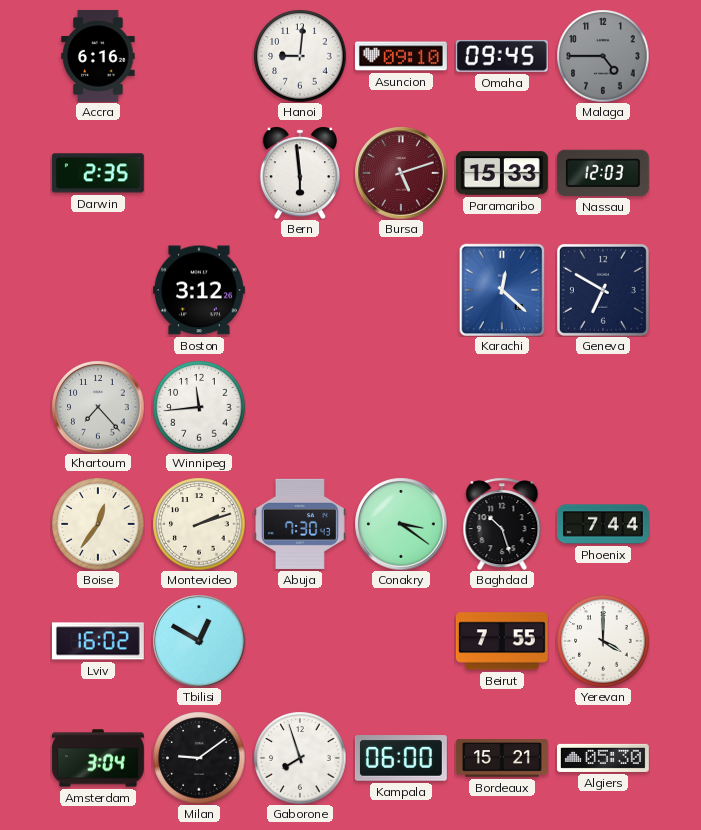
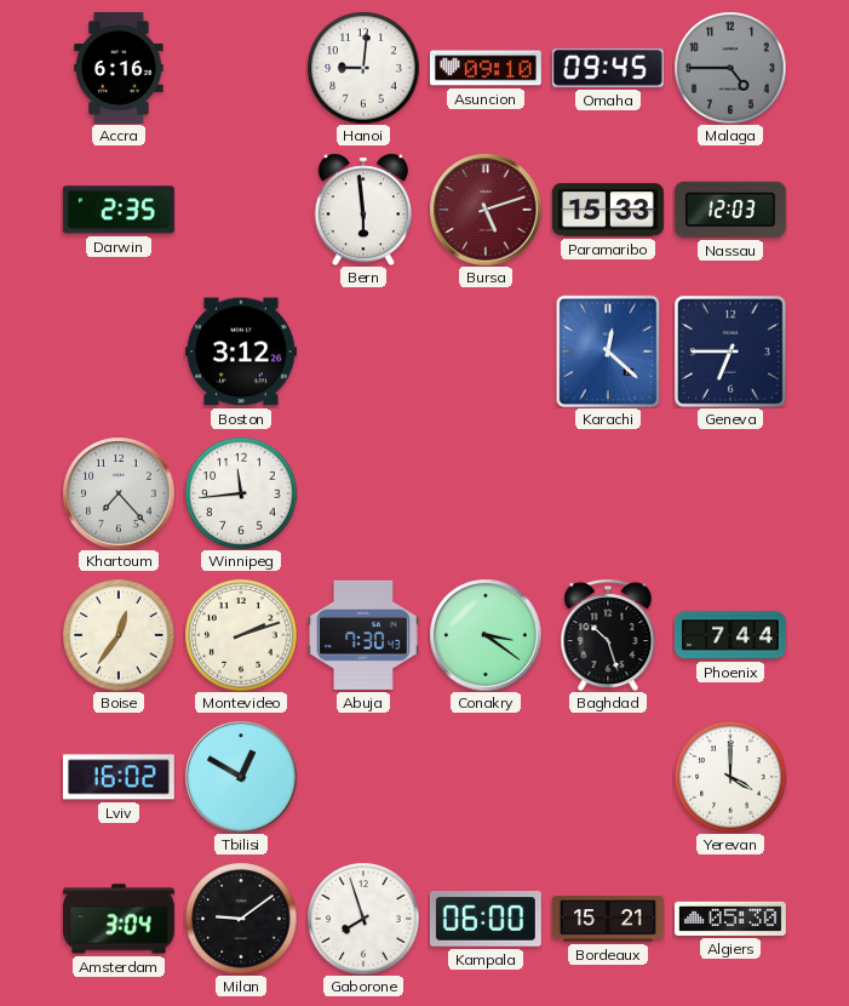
Geneva: 6:50 -> 6:45 (730, 351)
Beirut: 7:55 -> none (502, 641)
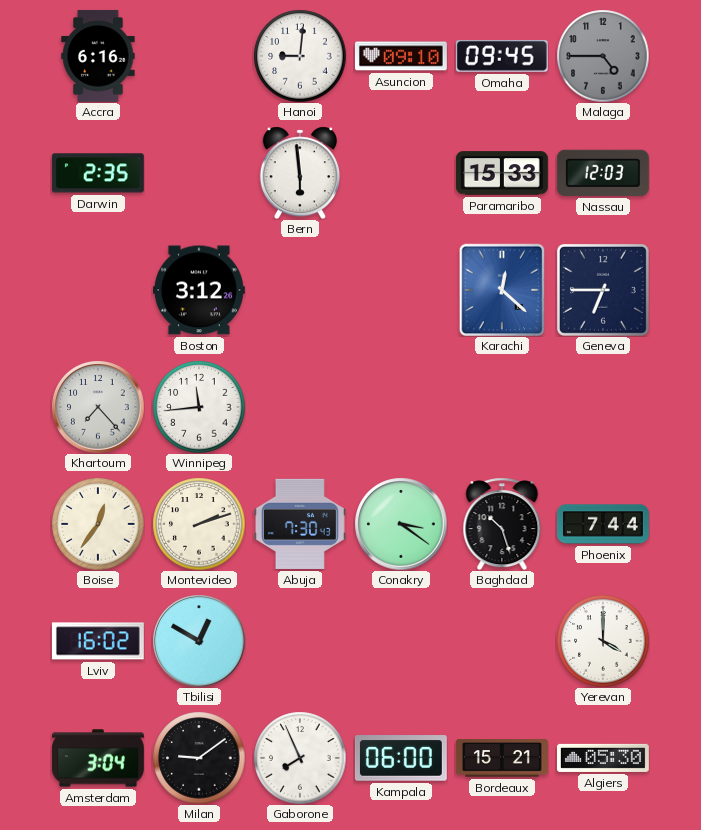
Bursa: 5:12 -> none (486, 210)
Gaborone: 7:57 -> 7:56 (300, 758)
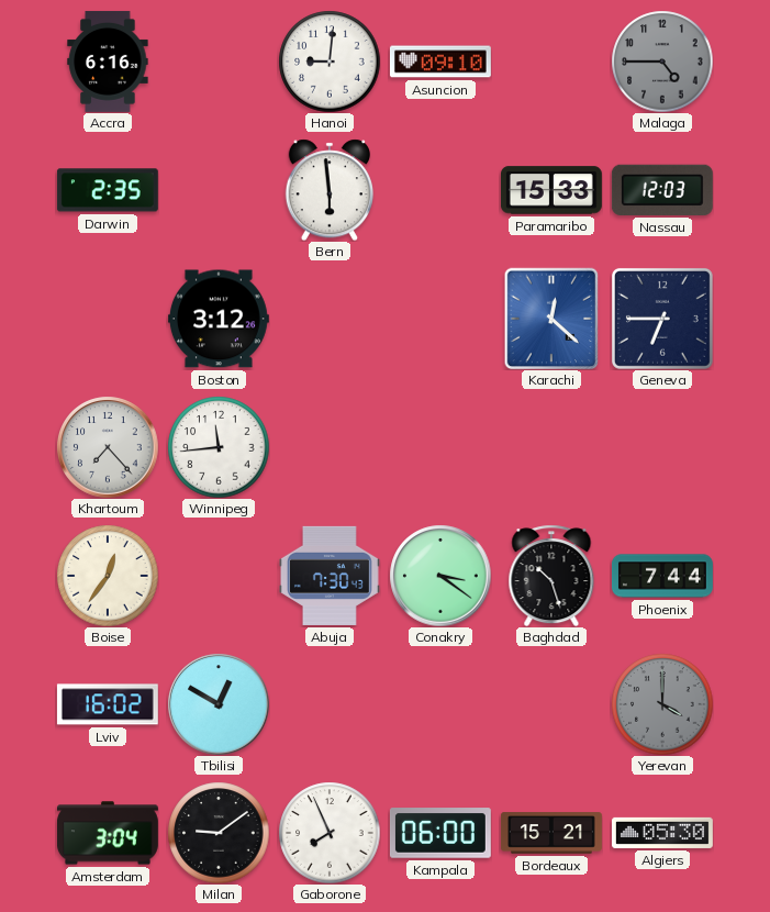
Omaha: 09:45 -> none (502, 57)
Montevideo: 2:12 -> none (199, 524)
Yerevan dial: white -> grey (662, 704)
